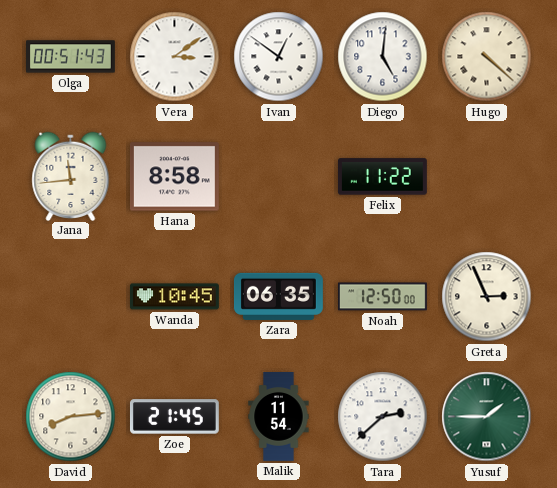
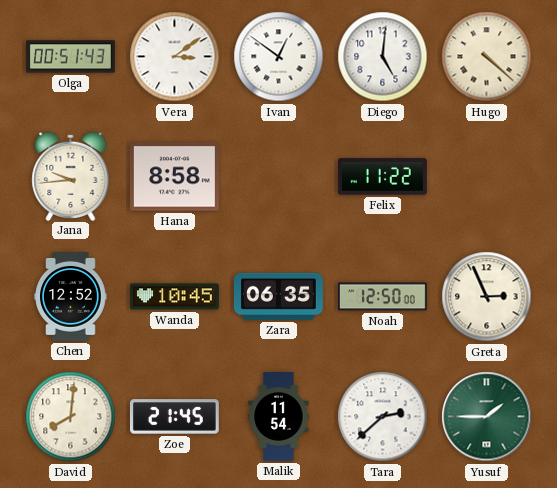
Jana: 11:44 -> 9:44 (71, 176)
Chen: none -> 12:52 (71, 297)
David: 8:14 -> 8:01 (71, 417)
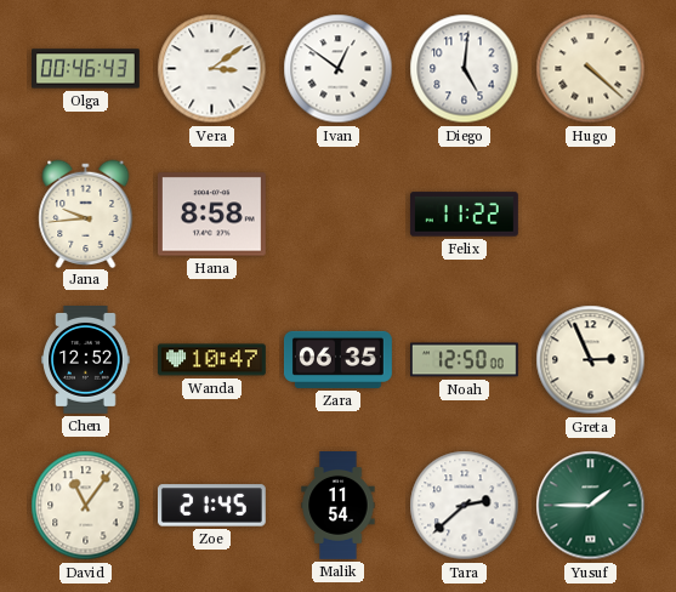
Olga: 00:51 -> 00:46 (86, 69)
Wanda: 10:45 -> 10:47 (211, 360)
David: 8:01 -> 11:06 (86, 506)
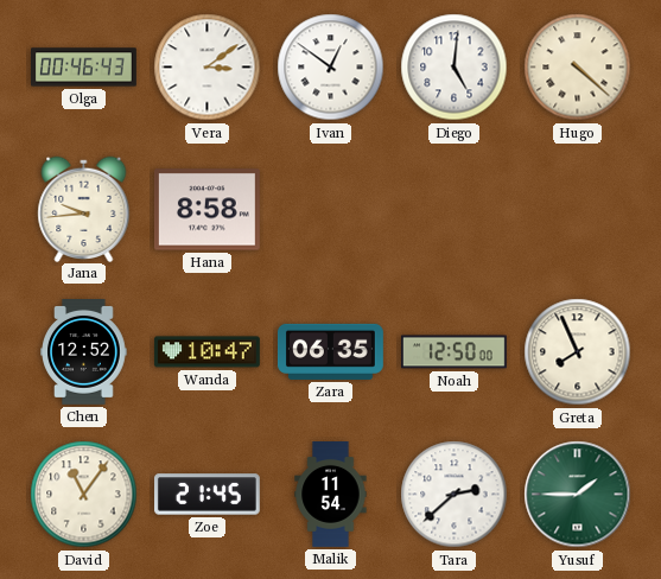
Felix: 11:22 -> none (464, 215)
Greta: 2:56 -> 7:56 (578, 352)
